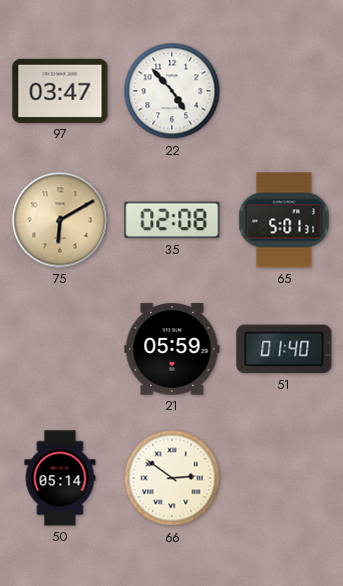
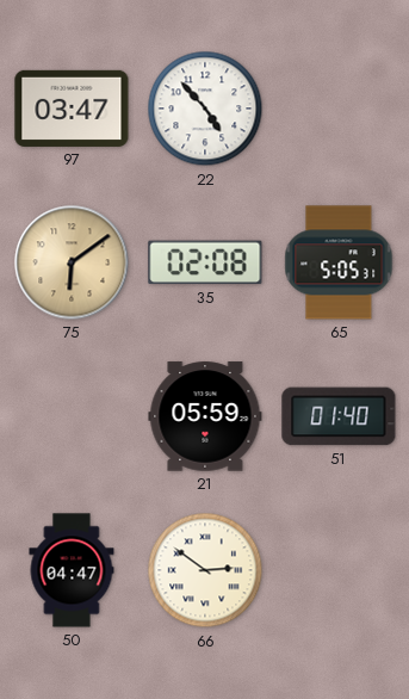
75: 6:10 -> 6:09 (72, 262)
65: 5:01 -> 5:05 (339, 262)
50: 05:14 -> 04:47 (72, 570)
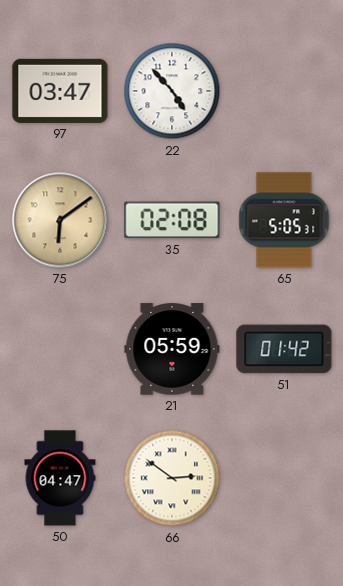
51: 01:40 -> 01:42 (284, 349)
